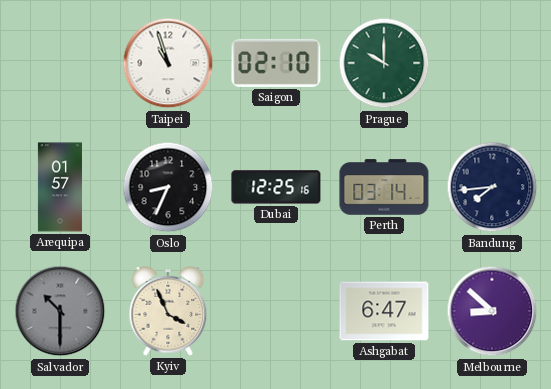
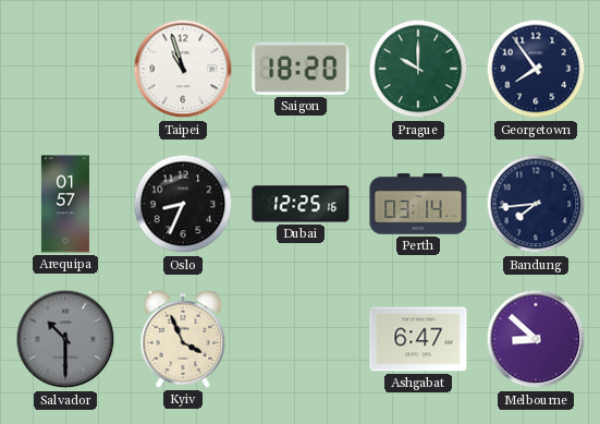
Saigon: 02:10 -> 18:20 (301, 69)
Georgetown: none -> 7:54 (536, 69)
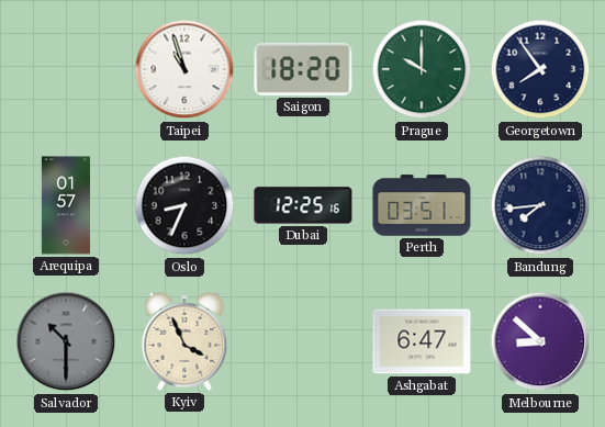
Perth: 03:14 -> 03:51 (422, 205)
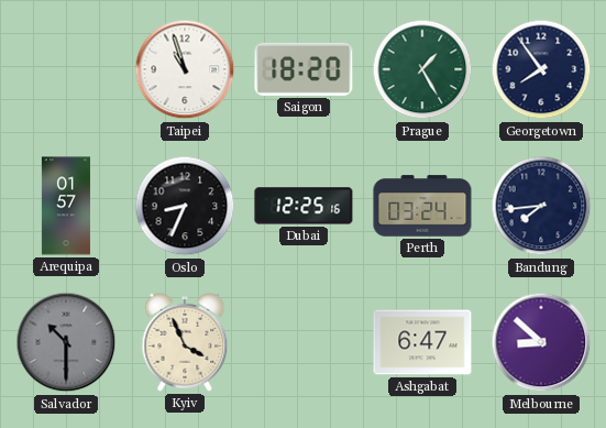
Prague: 10:00 -> 1:25 (422, 69)
Perth: 03:51 -> 03:24 (422, 206)
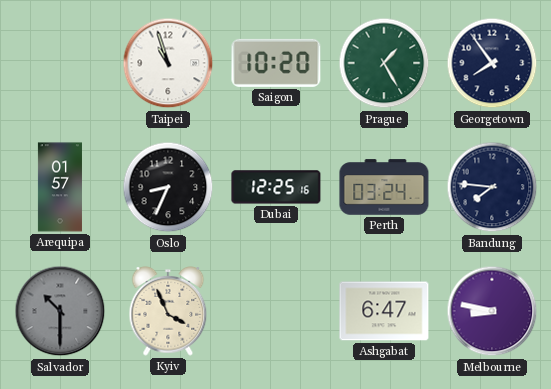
Saigon: 18:20 -> 10:20 (276, 63)
Bandung: 7:44 -> 7:46 (492, 187)
Melbourne: 8:52 -> 8:47 (492, 311)
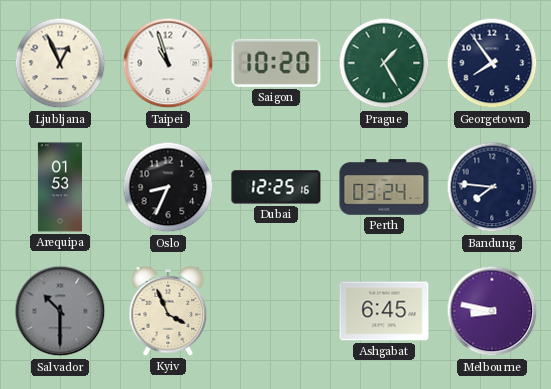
Ljubljana: none -> 12:56 (60, 63)
Arequipa: 01:57 -> 01:53 (60, 187)
Ashgabat: 6:47 -> 6:45 (384, 311)
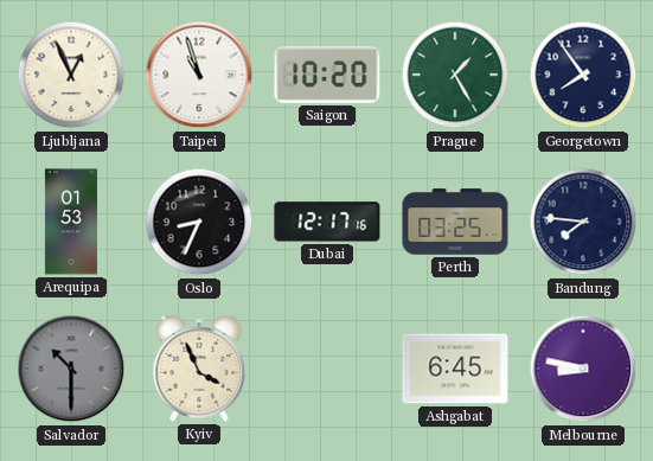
Dubai: 12:25 -> 12:17 (327, 222)
Perth: 03:24 -> 03:25 (455, 222)
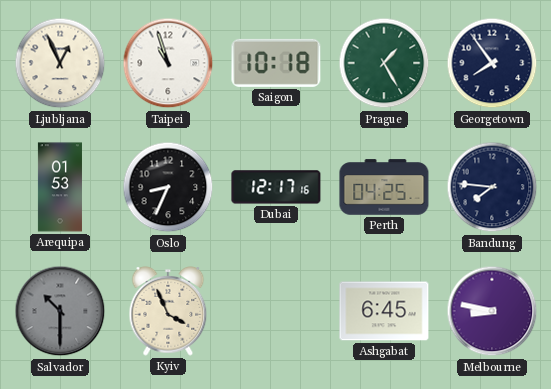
Saigon: 10:20 -> 10:18 (276, 63)
Perth: 03:25 -> 04:25 (384, 187)
